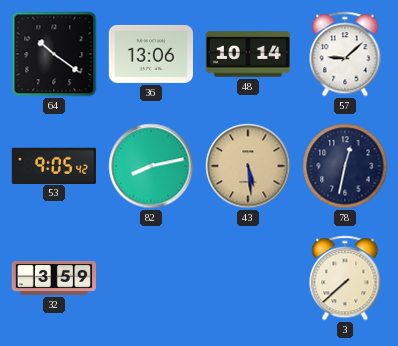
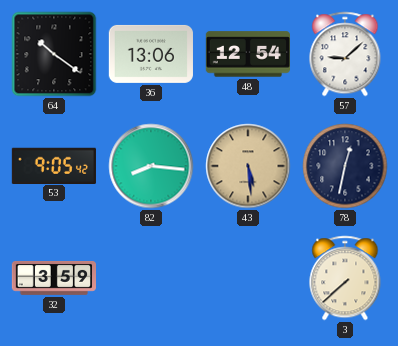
48: 10:14 -> 12:54 (247, 54)
82: 8:13 -> 8:16 (151, 166)
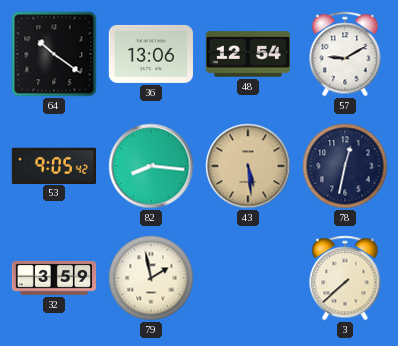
57: 9:08 -> 9:10 (345, 54)
79: none -> 1:58 (151, 278)
